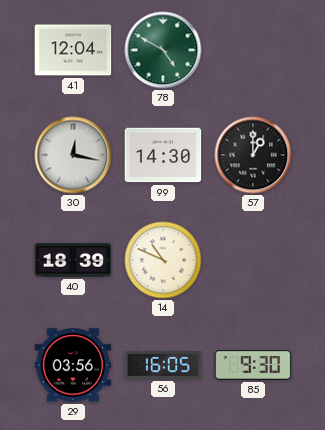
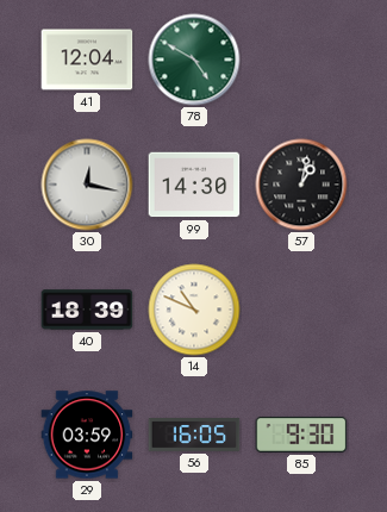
57: 1:00 -> 1:02 (301, 185)
29: 03:56 -> 03:59 (87, 435)
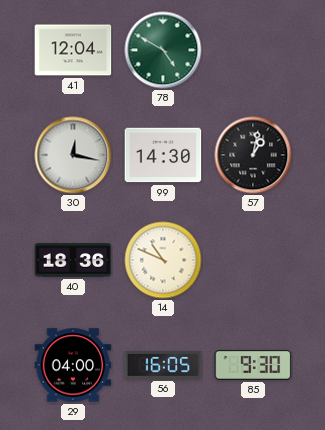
40: 18:39 -> 18:36 (73, 260)
29: 03:59 -> 04:00 (73, 365)
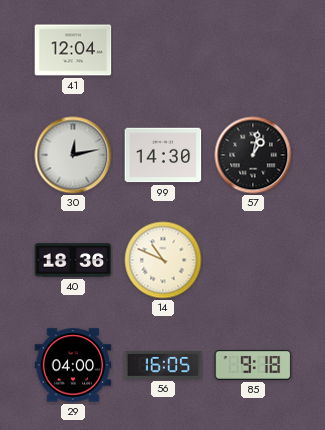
78: 4:50 -> none (163, 50)
30: 12:17 -> 12:13 (73, 155)
85: 9:30 -> 9:18 (253, 365)
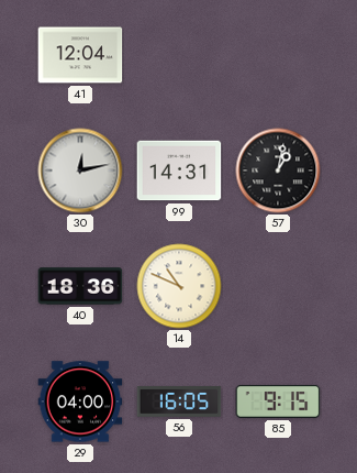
99: 14:30 -> 14:31 (179, 170)
85: 9:18 -> 9:15 (278, 402)
